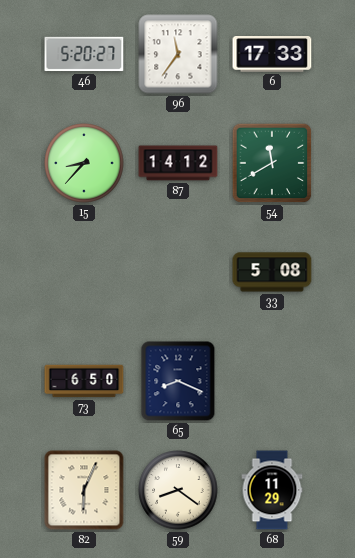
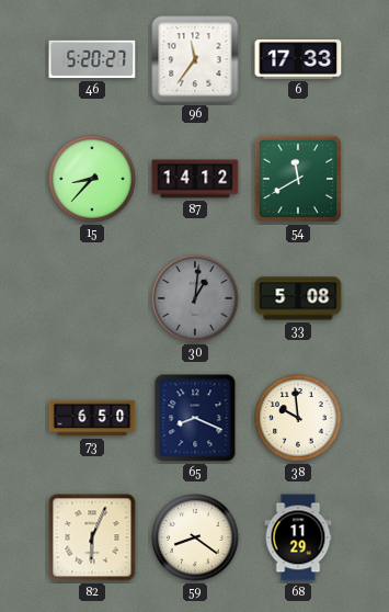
30: none -> 1:01 (195, 298)
38: none -> 9:59 (298, 418)
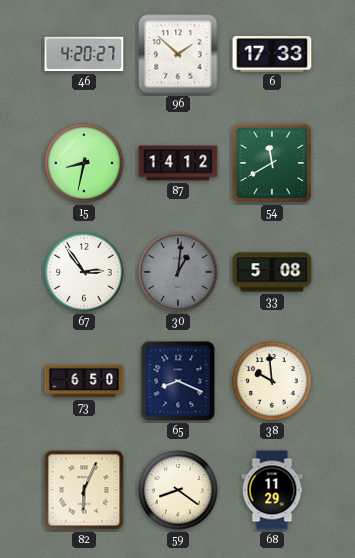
46: 5:20 -> 4:20 (84, 54)
96: 11:36 -> 1:52 (178, 54)
15: 8:37 -> 8:32 (84, 163)
67: none -> 2:54 (84, 272)
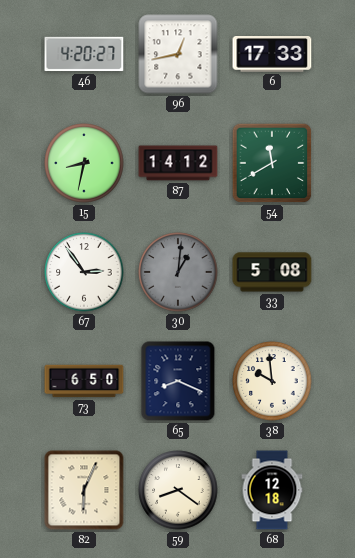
96: 1:52 -> 12:43 (178, 54)
68: 11:29 -> 12:18 (272, 490)
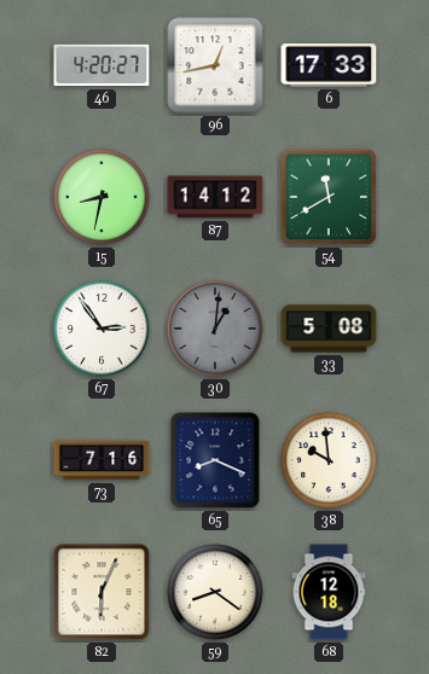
73: 6:50 -> 7:16 (102, 460)
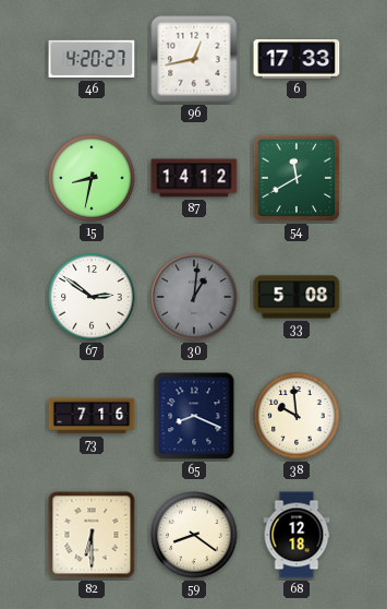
67: 2:54 -> 2:51 (92, 297)
82: 6:04 -> 6:30 (92, 535)
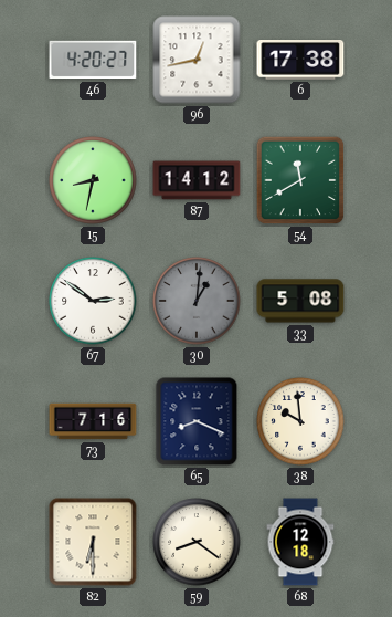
6: 17:33 -> 17:38 (300, 60)
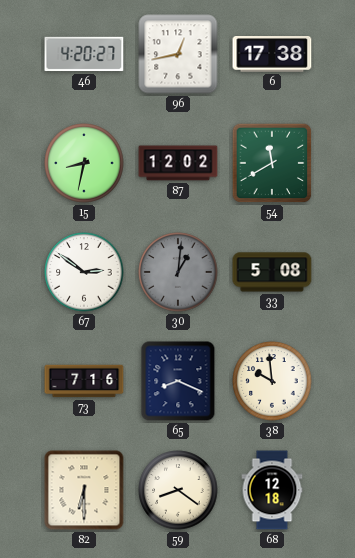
87: 14:12 -> 12:02 (178, 163)
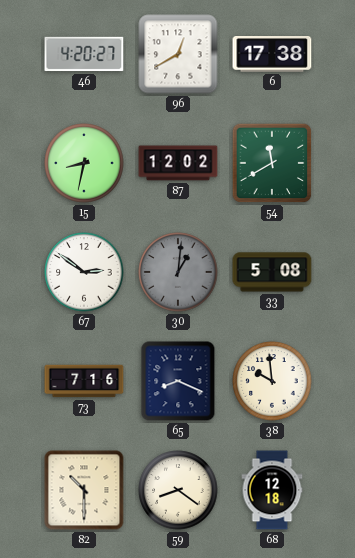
96: 12:43 -> 12:40 (178, 54)
82: 6:30 -> 10:30 (84, 490)
